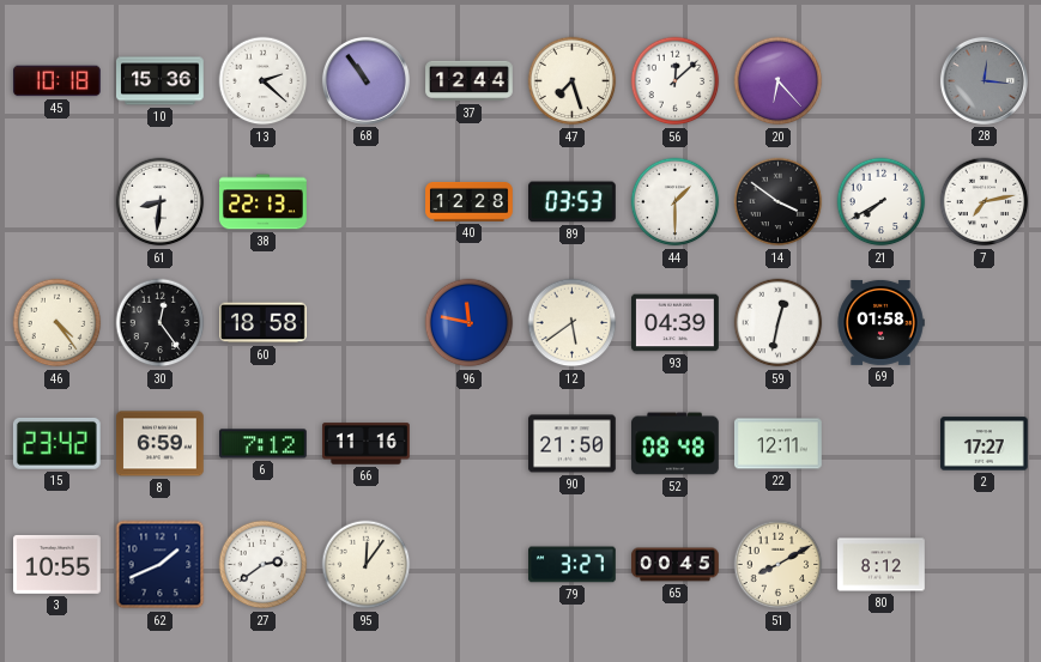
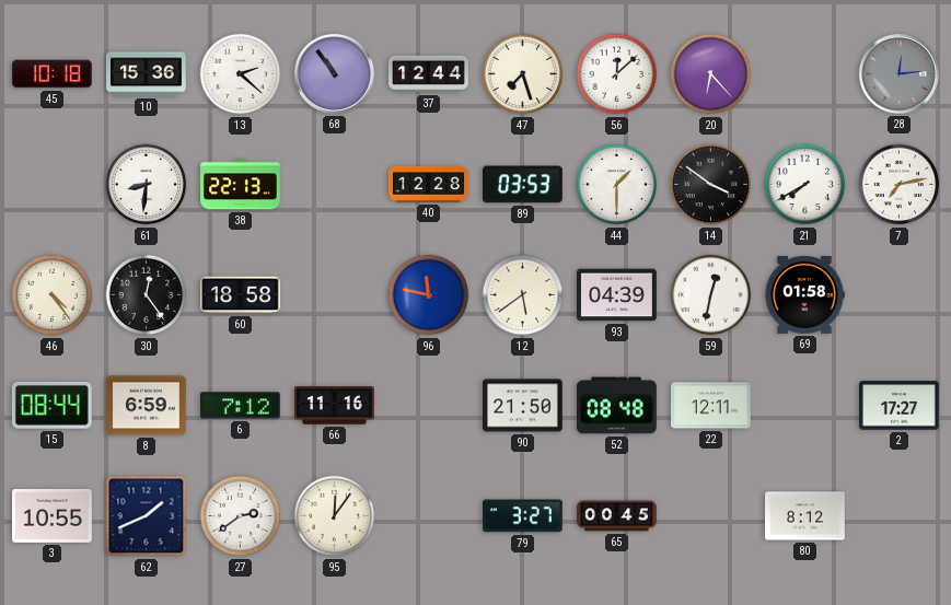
28: 12:16 -> 12:14 (898, 73)
15: 23:42 -> 08:44 (51, 405)
51: 8:10 -> none (779, 565)
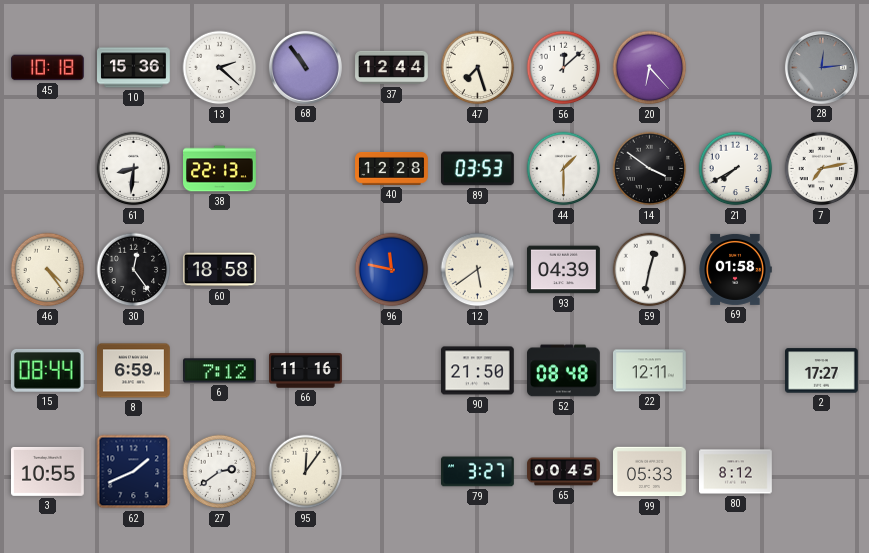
99: none -> 05:33 (650, 472)
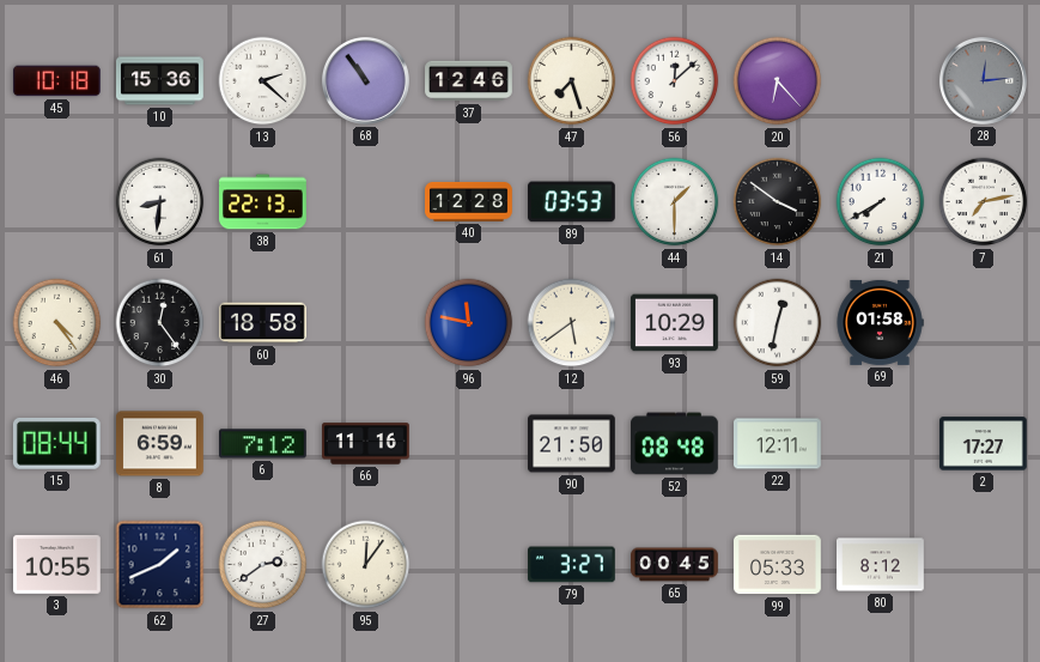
37: 12:44 -> 12:46 (469, 81)
93: 04:39 -> 10:29 (675, 323)
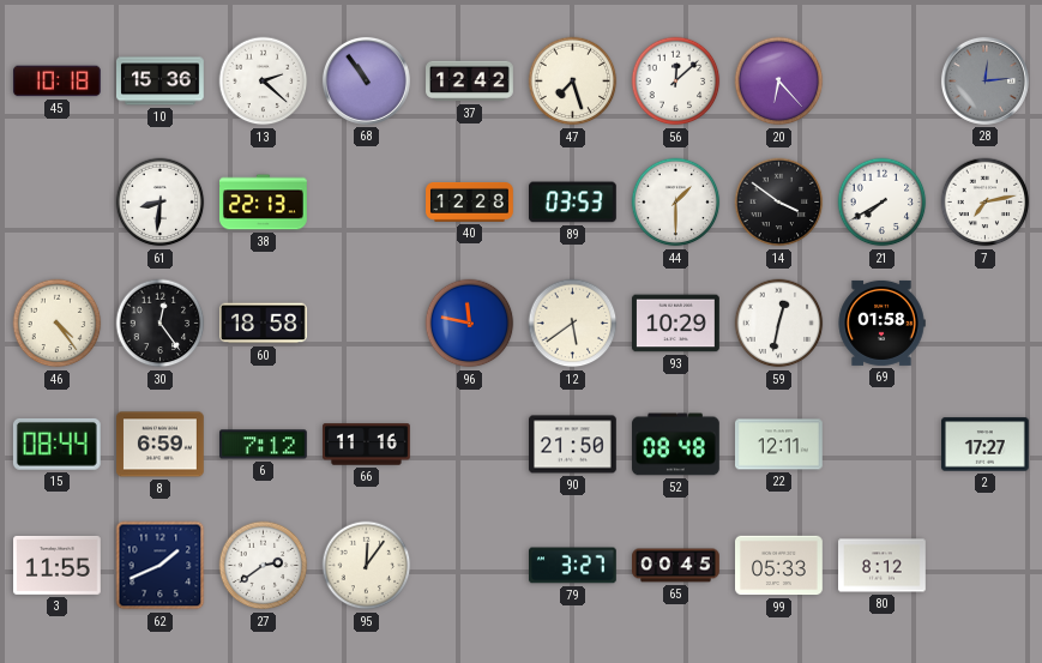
37: 12:46 -> 12:42 (470, 82)
3: 10:55 -> 11:55 (58, 565)
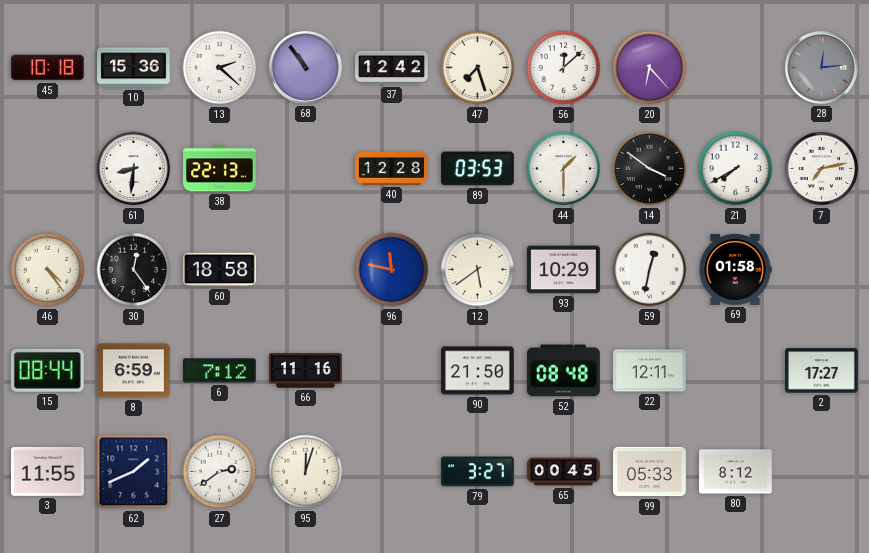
95: 12:06 -> 12:03 (306, 472)
